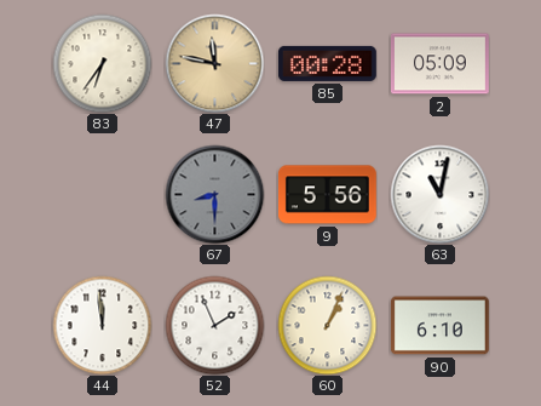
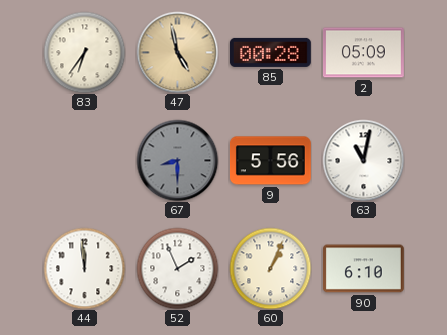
47: 11:47 -> 4:58 (177, 52)
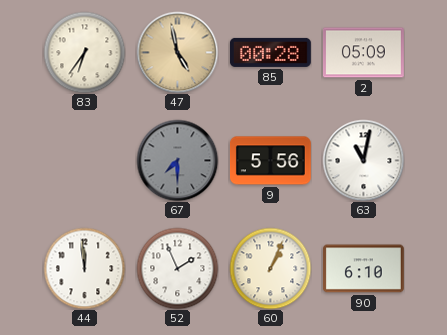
67: 8:30 -> 7:30 (177, 160)
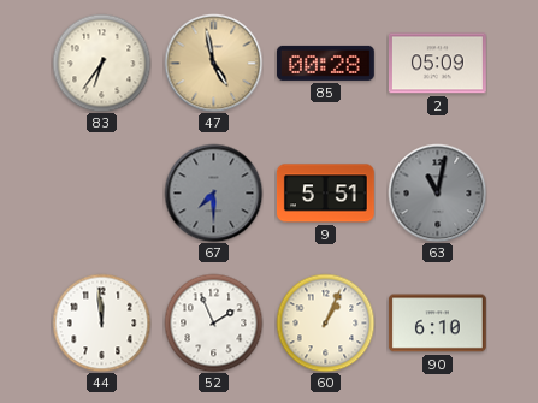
9: 5:56 -> 5:51 (325, 194)
63 dial: white -> grey (437, 192)
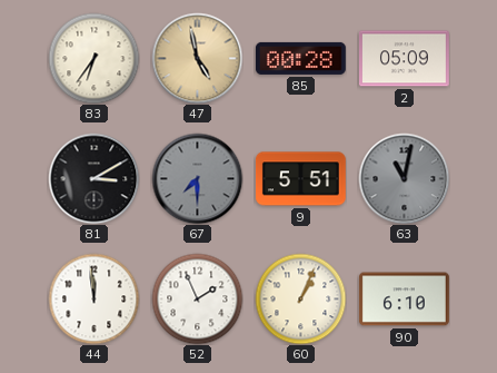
81: none -> 3:10 (93, 178)
